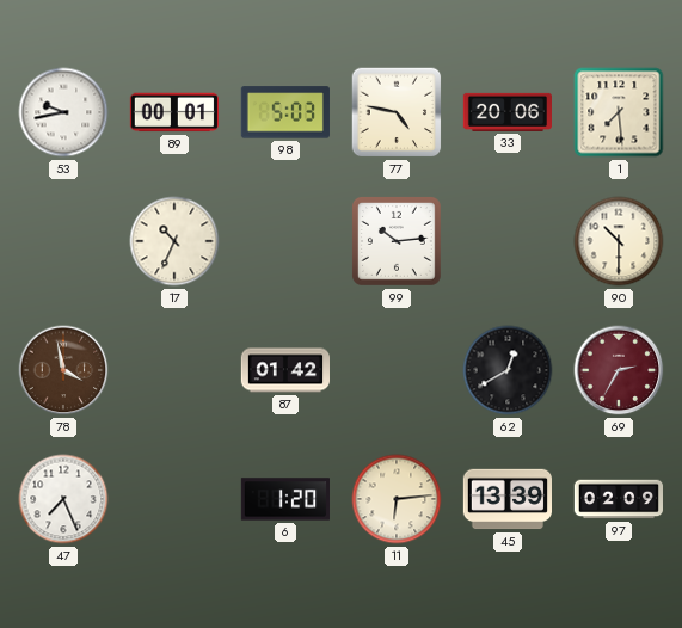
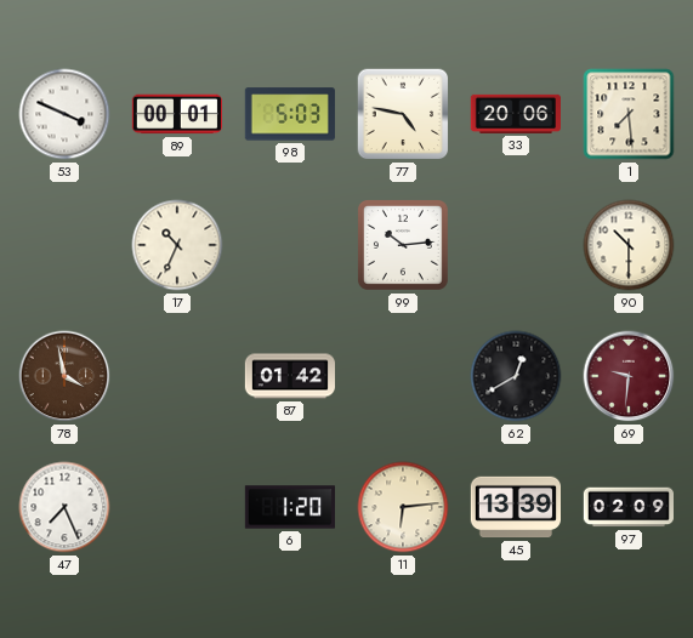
53: 9:43 -> 3:49 (64, 114)
69: 2:35 -> 9:31 (629, 376)
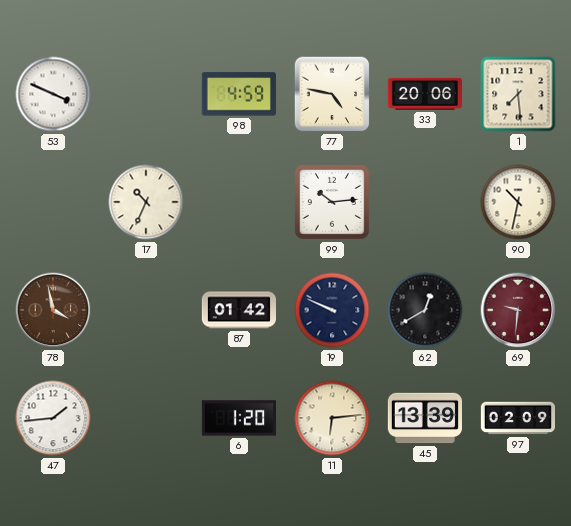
89: 00:01 -> none (176, 114)
98: 5:03 -> 4:59 (239, 94)
90: 10:30 -> 10:32 (518, 202)
19: none -> 9:49 (332, 310)
47: 7:26 -> 1:44 (53, 418)
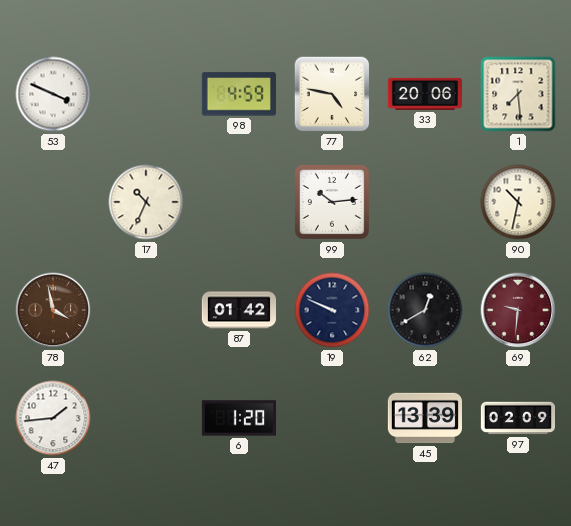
11: 6:14 -> none (332, 418)
